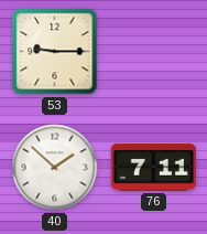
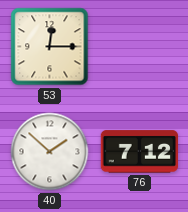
53: 9:15 -> 12:15 (50, 47)
76: 7:11 -> 7:12 (139, 152)
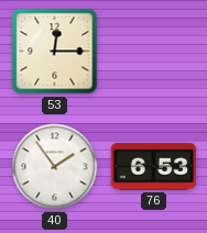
40: 1:52 -> 1:54 (55, 167)
76: 7:12 -> 6:53 (153, 167)
